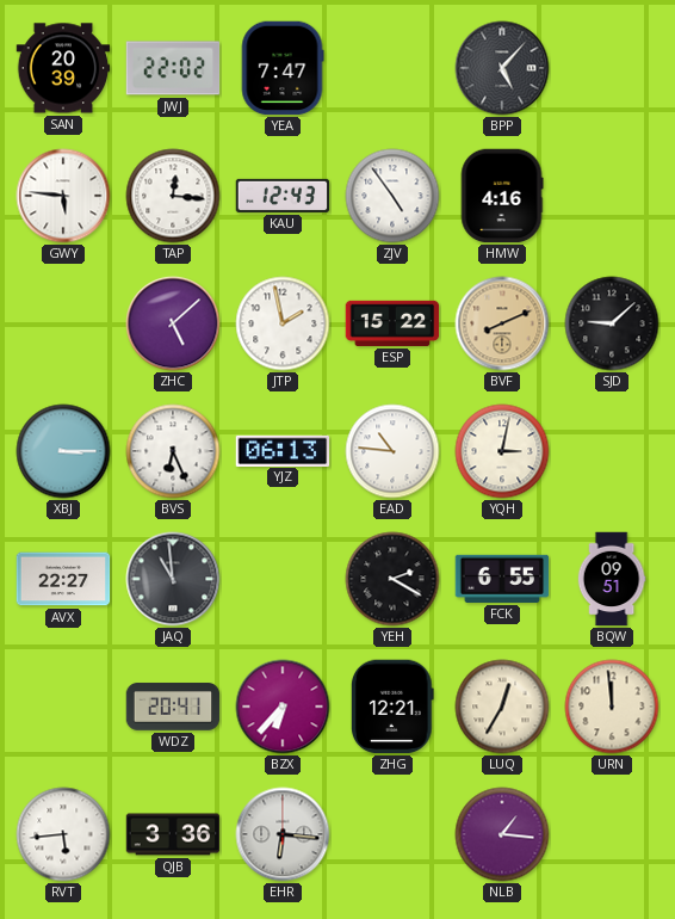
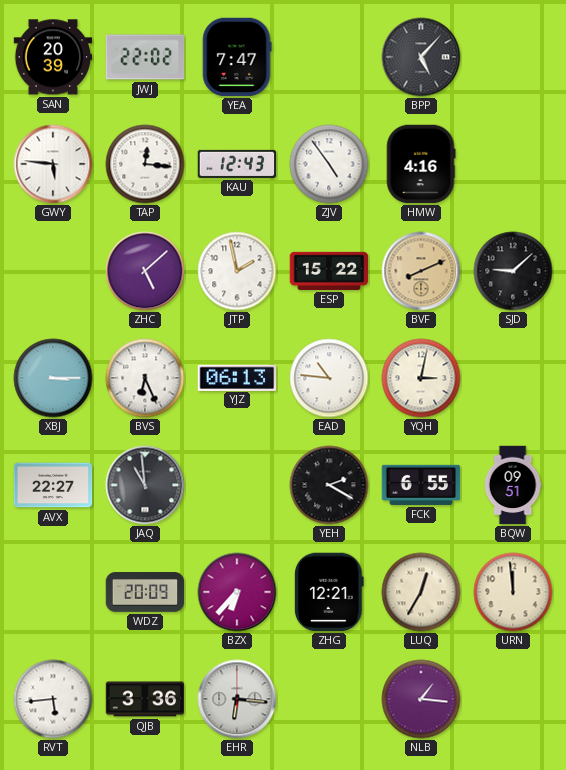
WDZ: 20:41 -> 20:09 (145, 592)
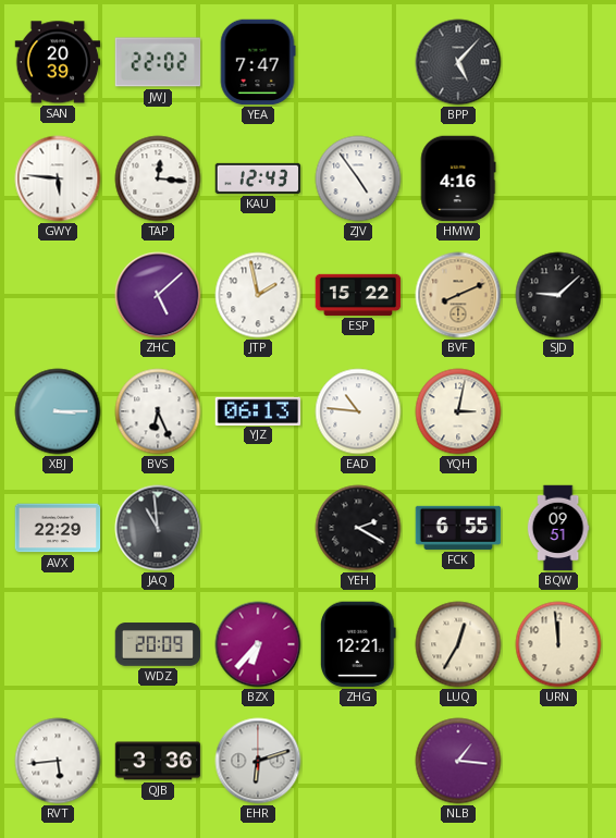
AVX: 22:27 -> 22:29 (58, 528)
EHR: 6:16 -> 6:12 (258, 761)
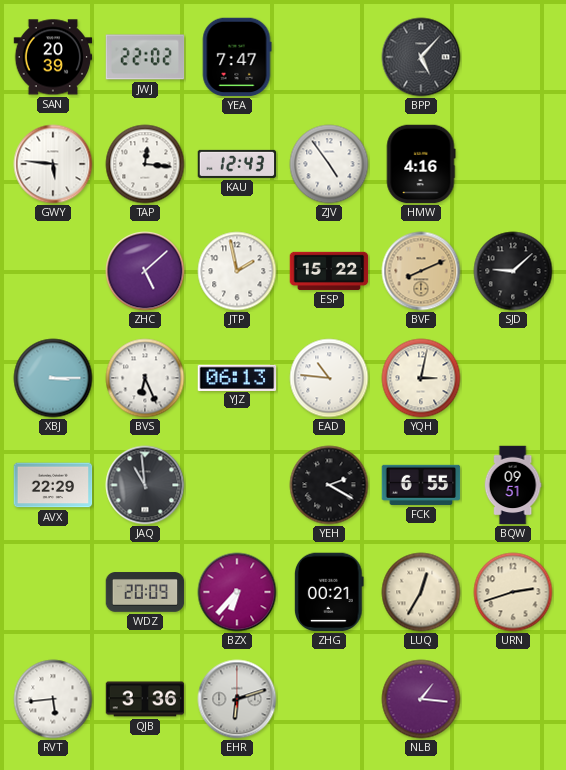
ZHG: 12:21 -> 00:21 (329, 592)
URN: 11:59 -> 2:42 (513, 592)
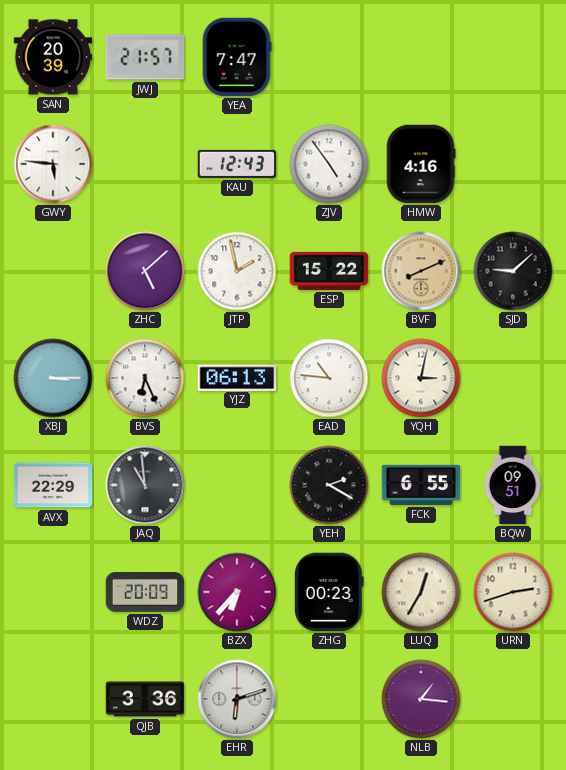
JWJ: 22:02 -> 21:57 (145, 57)
BPP: 5:07 -> none (421, 57)
TAP: 12:16 -> none (145, 164)
ZHG: 00:21 -> 00:23 (329, 592)
RVT: 5:44 -> none (53, 699)
